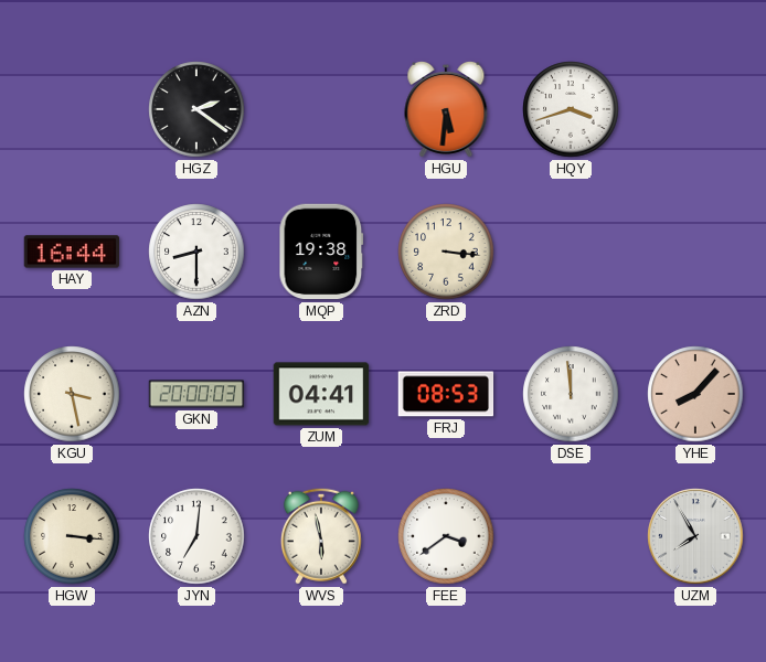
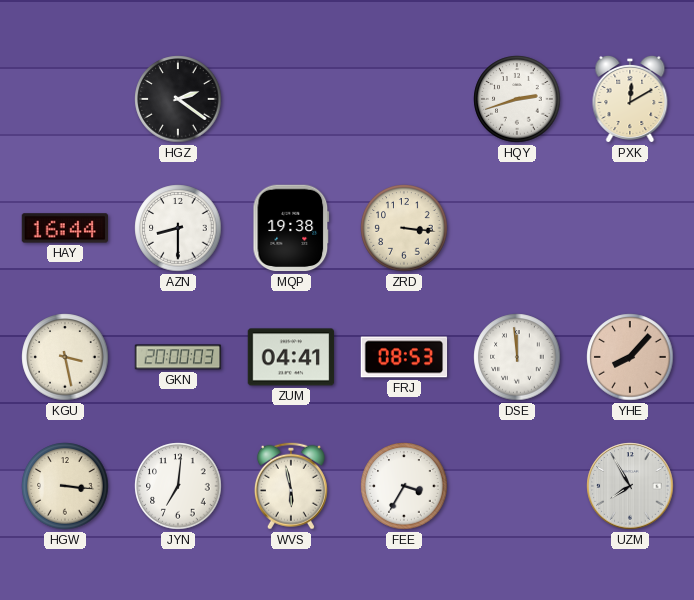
HGU: 5:31 -> none (446, 109)
HQY: 3:42 -> 2:42 (517, 99)
PXK: none -> 12:10 (630, 99)
FEE: 3:39 -> 3:35 (404, 486)
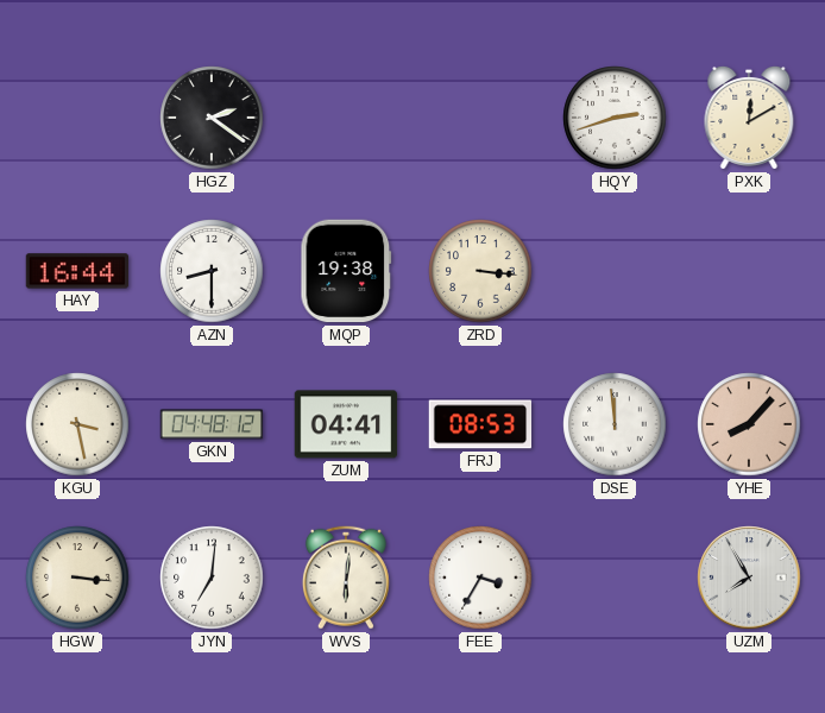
GKN: 20:00 -> 04:48 (212, 424)
WVS: 5:58 -> 6:01 (346, 578)
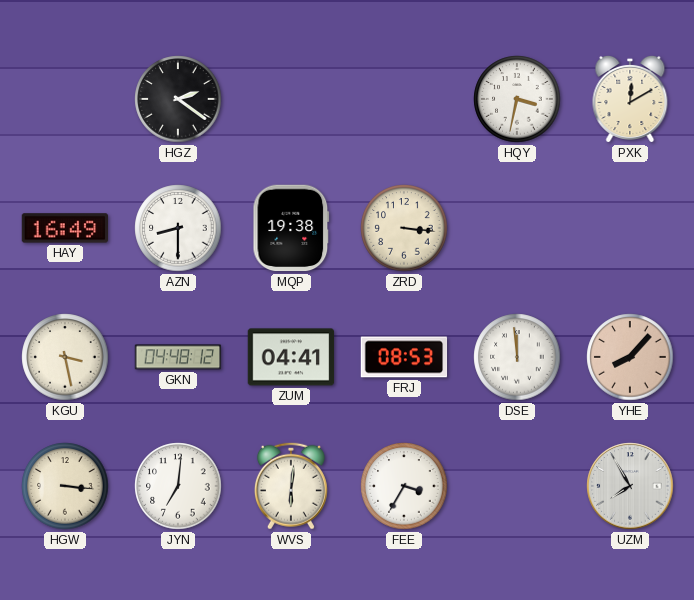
HQY: 2:42 -> 3:32 (517, 99)
HAY: 16:44 -> 16:49 (65, 228)
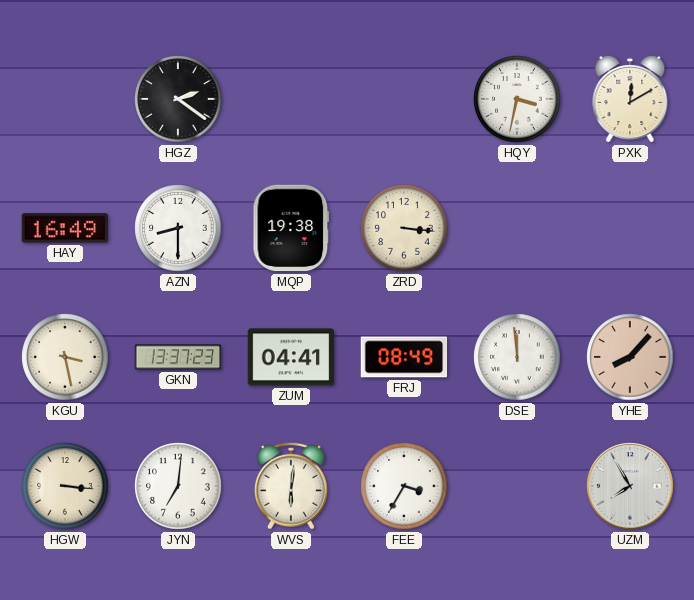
GKN: 04:48 -> 13:37 (178, 357)
FRJ: 08:53 -> 08:49 (404, 357)
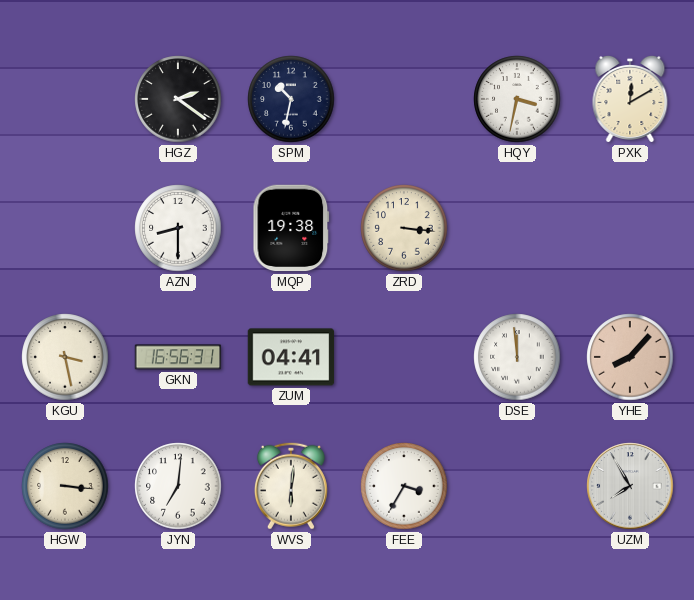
SPM: none -> 10:32 (291, 99)
HAY: 16:49 -> none (65, 228)
GKN: 13:37 -> 16:56 (178, 357)
FRJ: 08:49 -> none (404, 357)
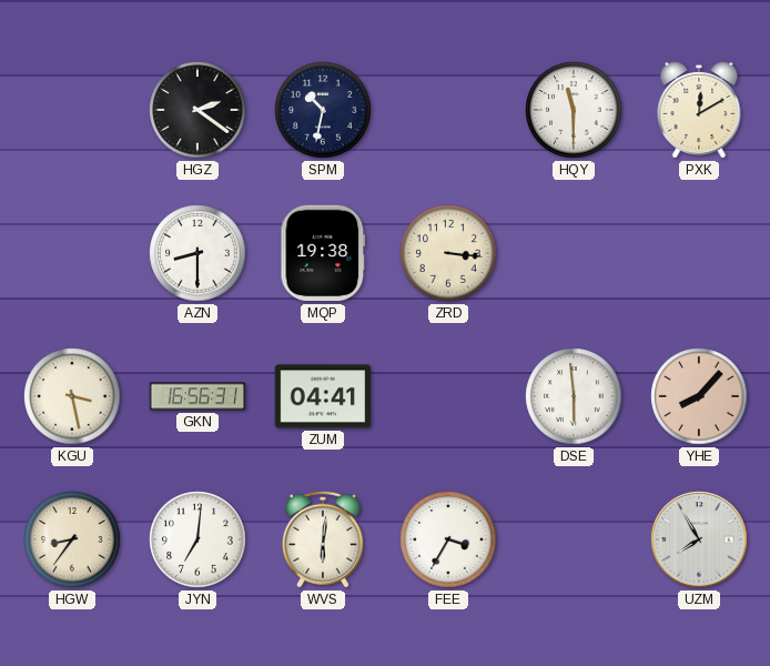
HQY: 3:32 -> 11:30 (574, 110)
DSE: 11:59 -> 5:59 (574, 396)
HGW: 3:16 -> 8:36 (72, 539)
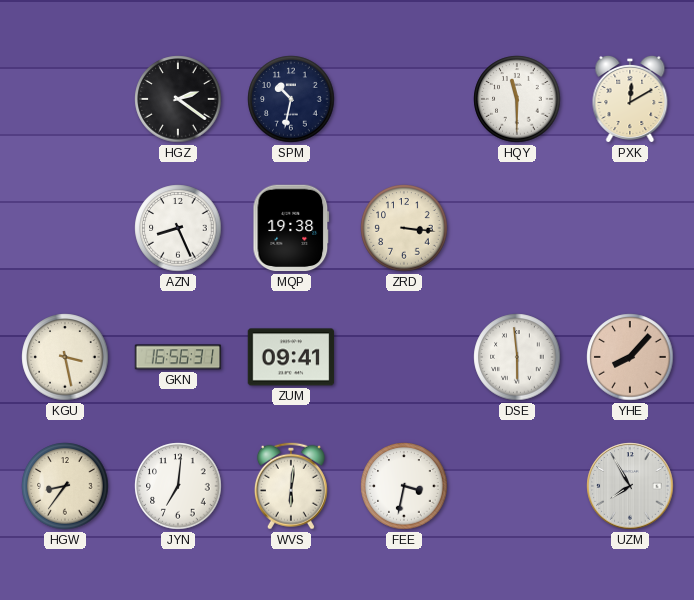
AZN: 8:30 -> 8:26 (178, 228)
ZUM: 04:41 -> 09:41 (291, 357)
FEE: 3:35 -> 3:32 (404, 486)
